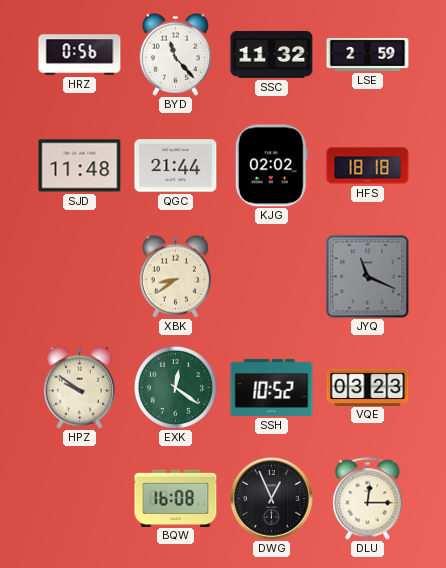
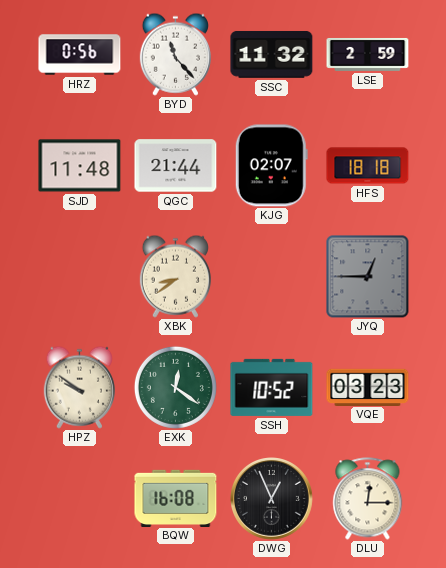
KJG: 02:02 -> 02:07 (271, 166)
JYQ: 11:19 -> 12:45 (368, 277)
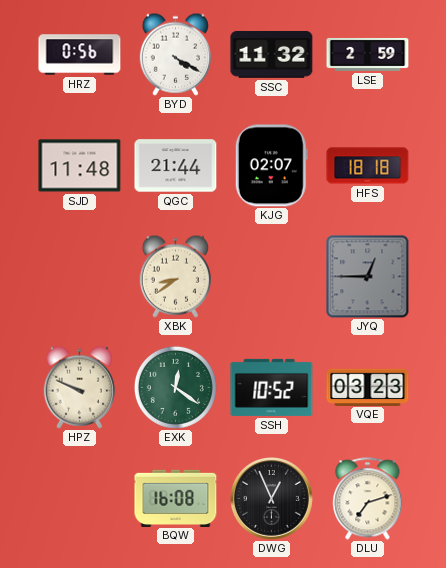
BYD: 11:23 -> 4:20 (175, 54)
HPZ: 9:51 -> 9:49 (79, 387)
DLU: 12:15 -> 7:12 (368, 499)
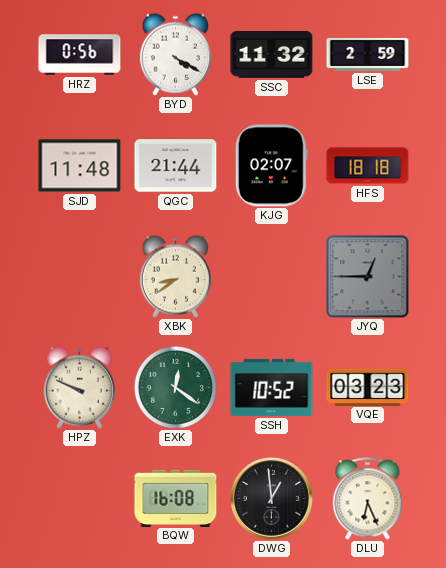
DWG: 12:56 -> 12:59 (272, 499)
DLU: 7:12 -> 6:26 (368, 499)
